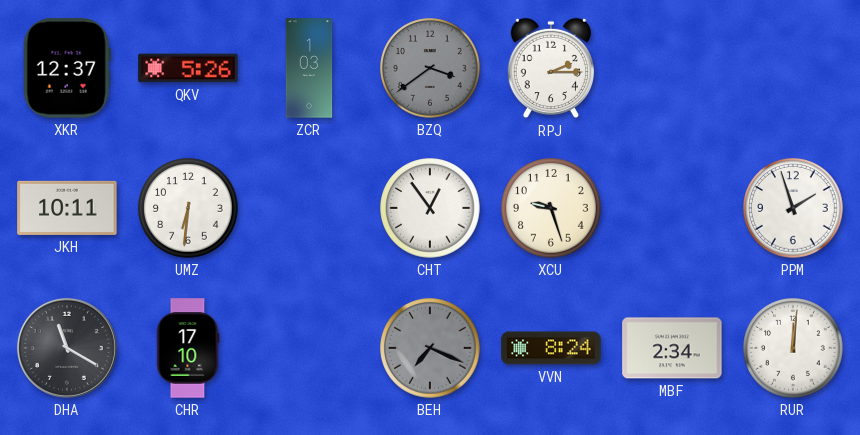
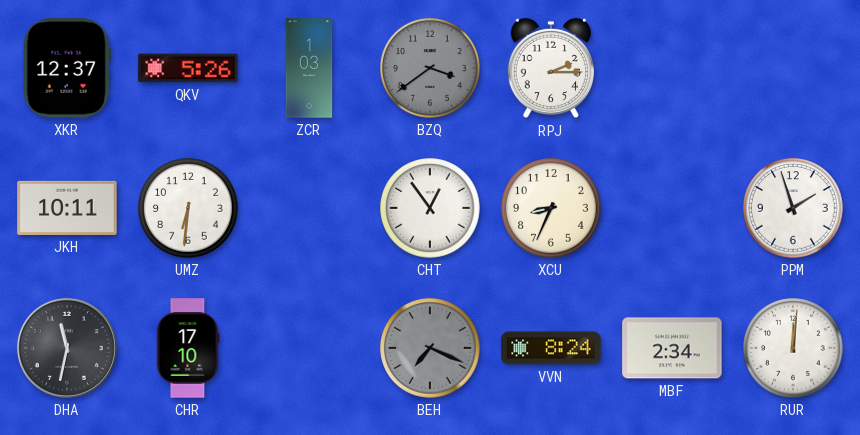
XCU: 9:27 -> 8:34 (551, 208)
DHA: 11:20 -> 11:32 (67, 348)
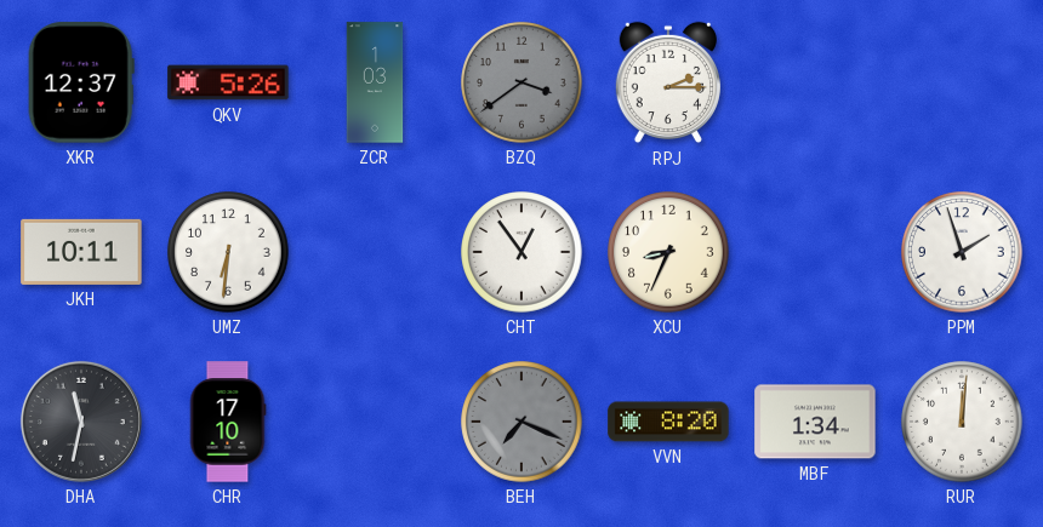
VVN: 8:24 -> 8:20 (668, 422)
MBF: 2:34 -> 1:34 (815, 422)
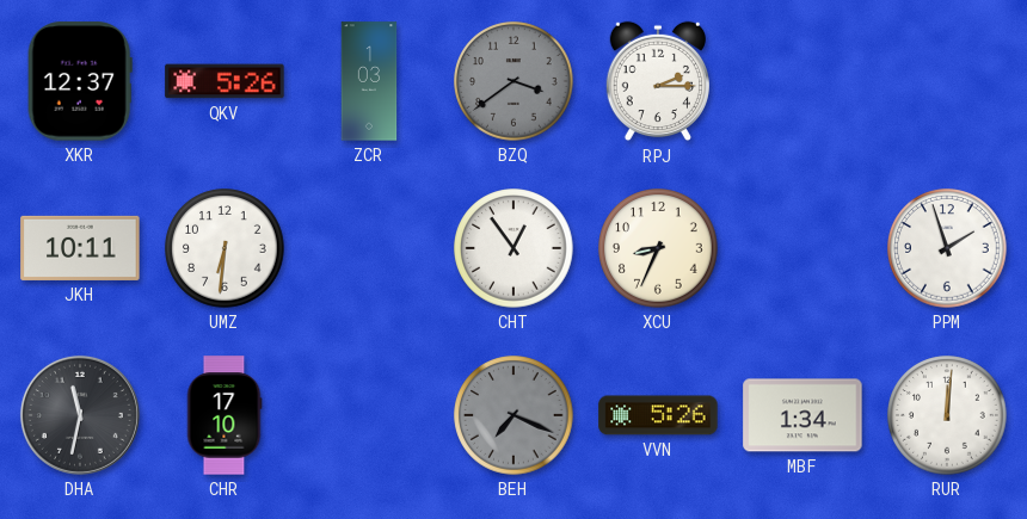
VVN: 8:20 -> 5:26 (658, 415)
